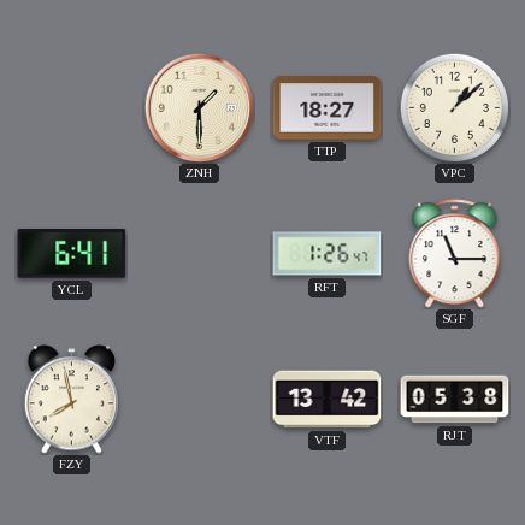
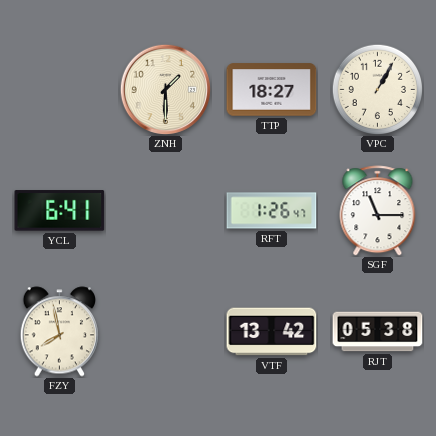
VPC: 1:08 -> 1:05 (377, 89)
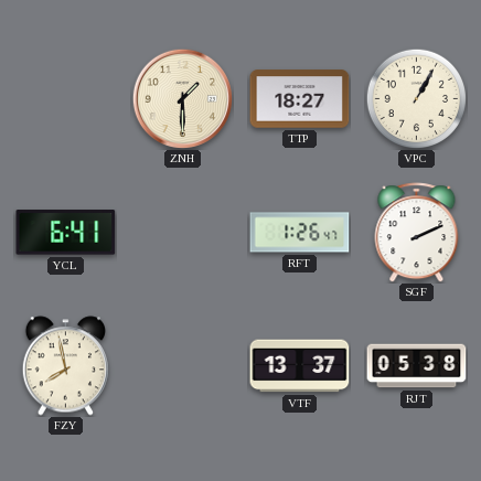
SGF: 11:15 -> 2:11 (417, 233)
VTF: 13:42 -> 13:37 (300, 366)
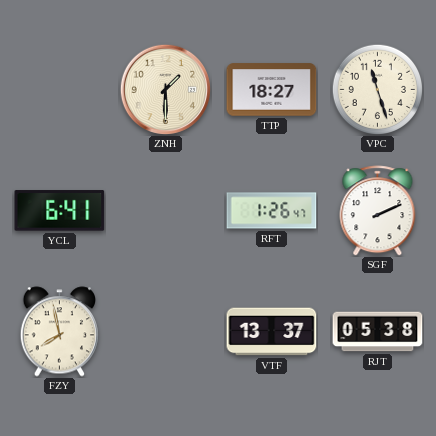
VPC: 1:05 -> 11:27 (377, 89)
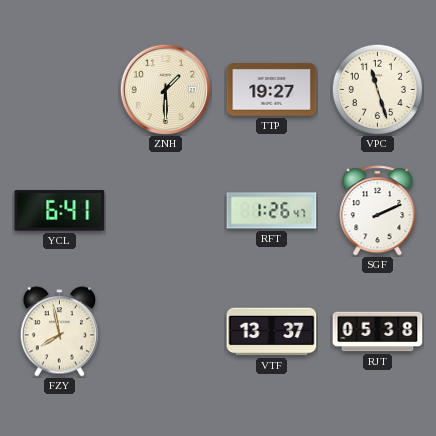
TTP: 18:27 -> 19:27 (272, 90)
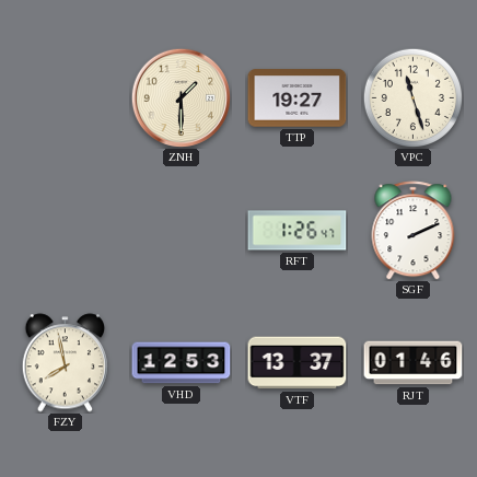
YCL: 6:41 -> none (60, 211)
VHD: none -> 12:53 (182, 363)
RJT: 05:38 -> 01:46 (414, 363)
